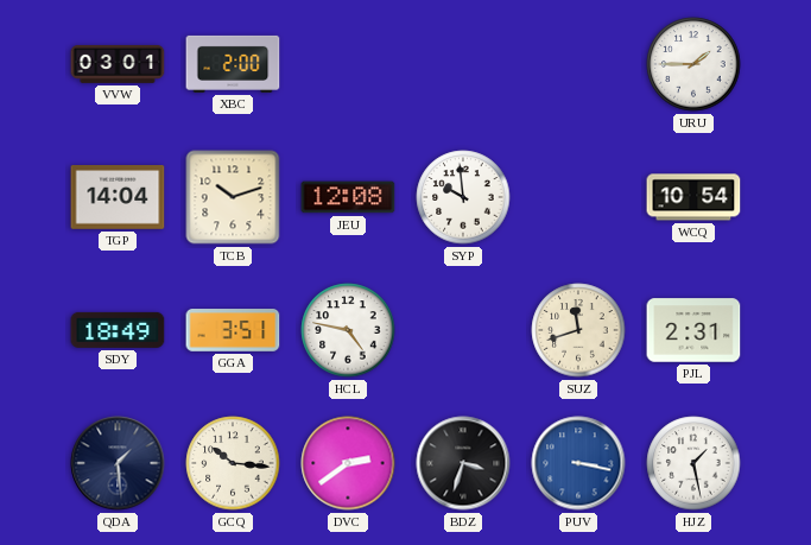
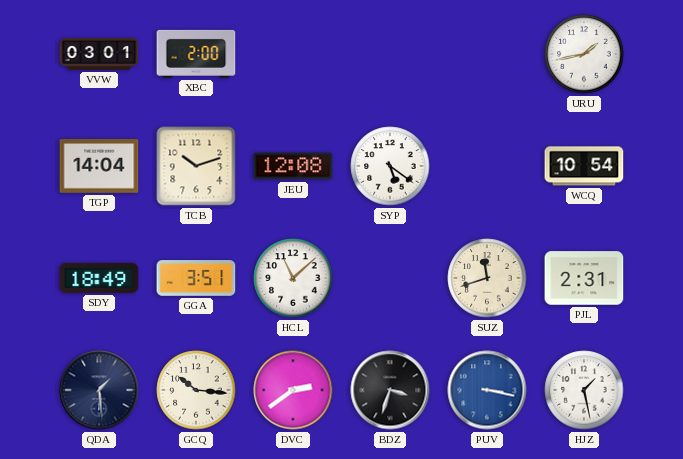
URU: 1:45 -> 1:43 (584, 54)
SYP: 9:59 -> 5:21 (390, 166)
HCL: 4:47 -> 11:08 (293, 278)
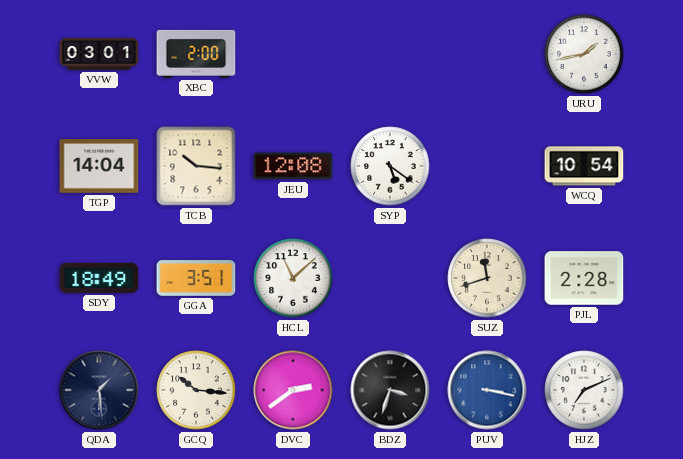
TCB: 10:12 -> 10:16 (196, 166)
PJL: 2:31 -> 2:28 (584, 278)
HJZ: 1:28 -> 7:11 (584, 390)
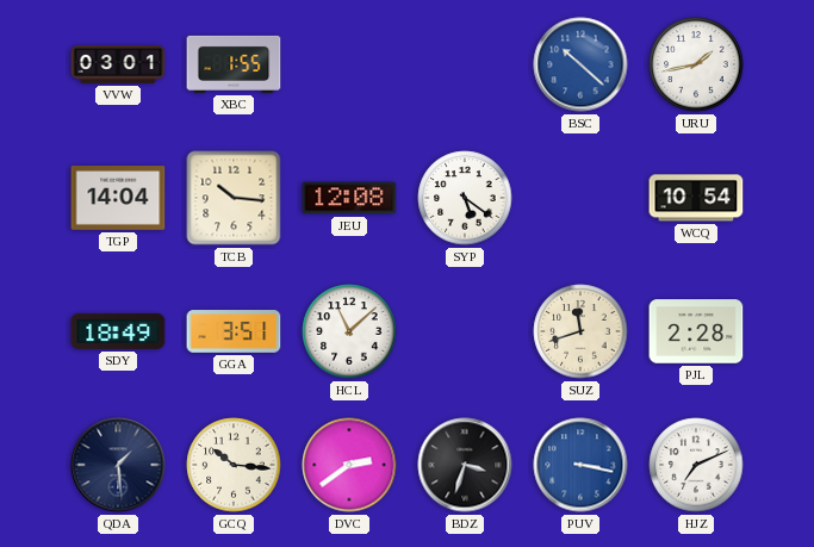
XBC: 2:00 -> 1:55 (234, 64)
BSC: none -> 10:22 (580, 64)
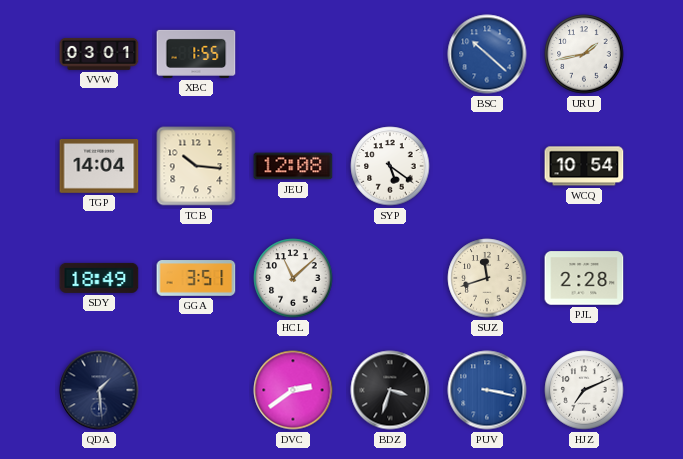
GCQ: 10:16 -> none (234, 465)
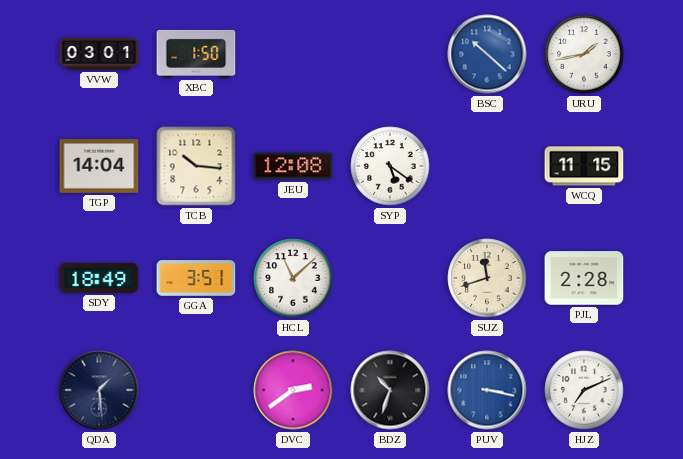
XBC: 1:55 -> 1:50 (196, 54)
WCQ: 10:54 -> 11:15 (584, 166)
BDZ: 3:33 -> 10:33 (390, 390)
